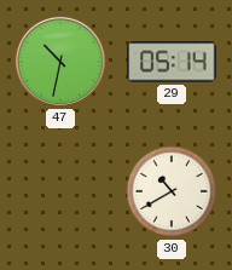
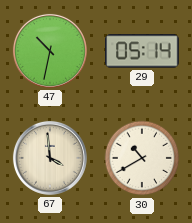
67: none -> 3:59 (50, 158)
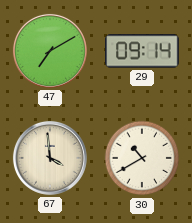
47: 10:32 -> 7:10 (50, 51)
29: 05:14 -> 09:14 (142, 51)
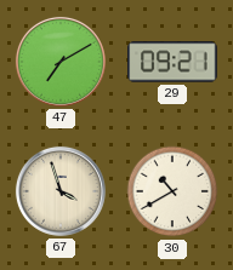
29: 09:14 -> 09:21 (172, 62)
67: 3:59 -> 3:57 (61, 191)
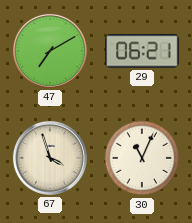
29: 09:21 -> 06:21 (142, 51)
30: 10:40 -> 11:04 (142, 158)
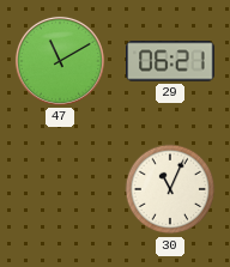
47: 7:10 -> 11:10 (60, 61)
67: 3:57 -> none (50, 158)
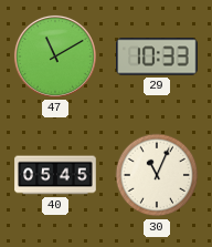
29: 06:21 -> 10:33 (157, 56)
40: none -> 05:45 (55, 175)
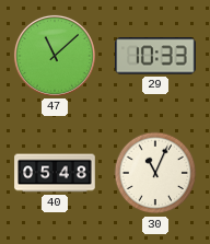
47: 11:10 -> 11:08 (55, 56)
40: 05:45 -> 05:48 (55, 173)
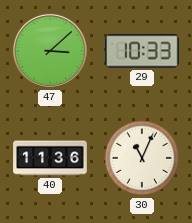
47: 11:08 -> 3:08 (50, 51)
40: 05:48 -> 11:36 (50, 158)
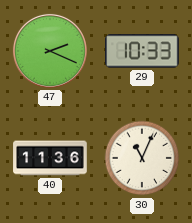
47: 3:08 -> 2:19 (50, 51)
